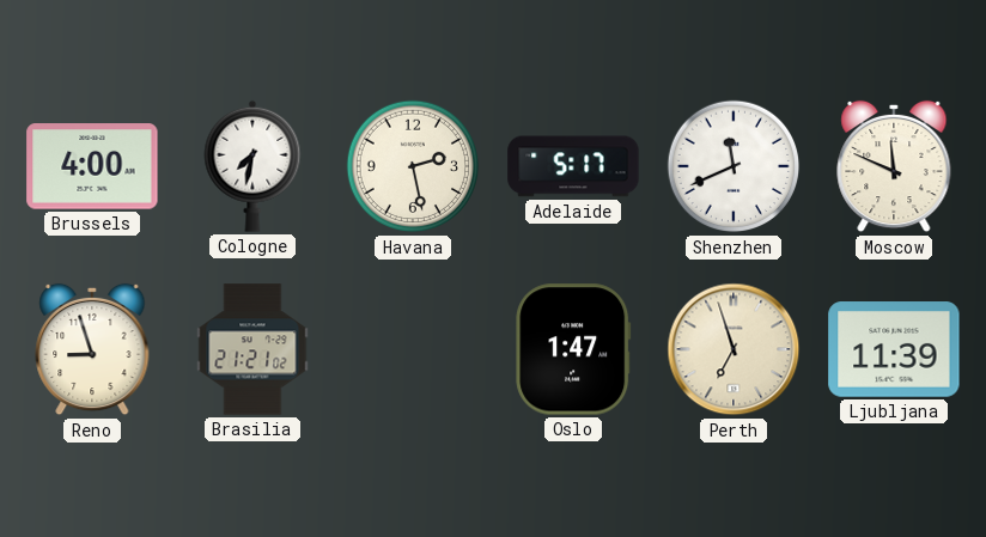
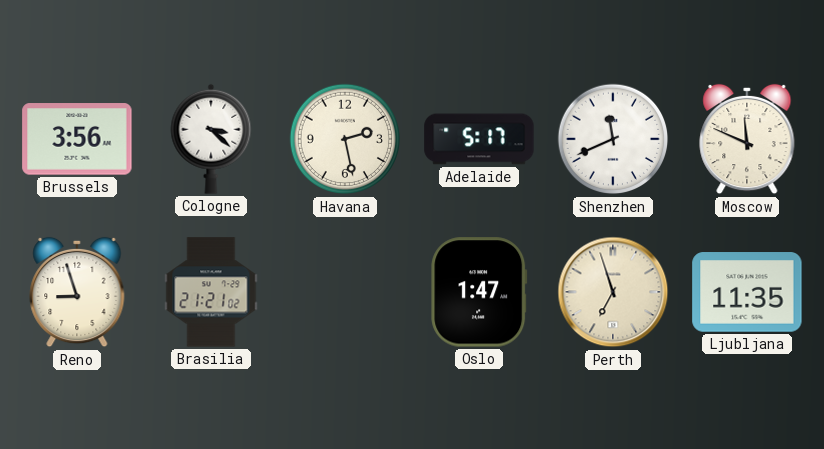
Brussels: 4:00 -> 3:56 (77, 139)
Cologne: 7:32 -> 3:22 (211, 139)
Ljubljana: 11:39 -> 11:35 (747, 292)
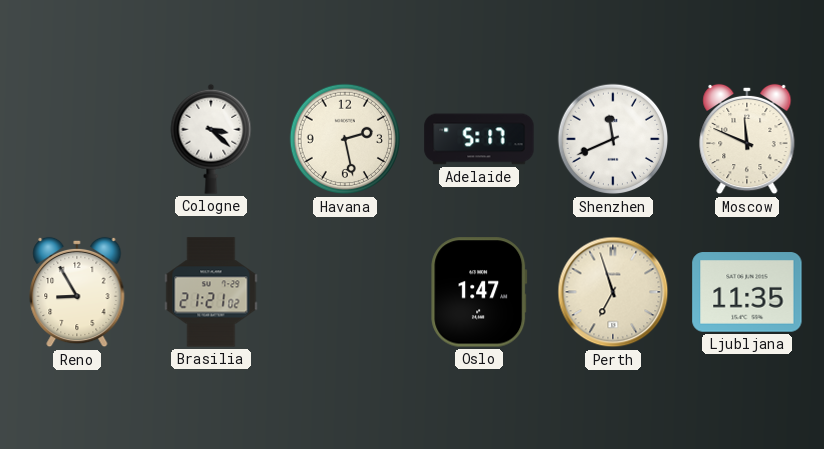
Brussels: 3:56 -> none (77, 139)
Reno: 8:57 -> 8:55 (77, 292)
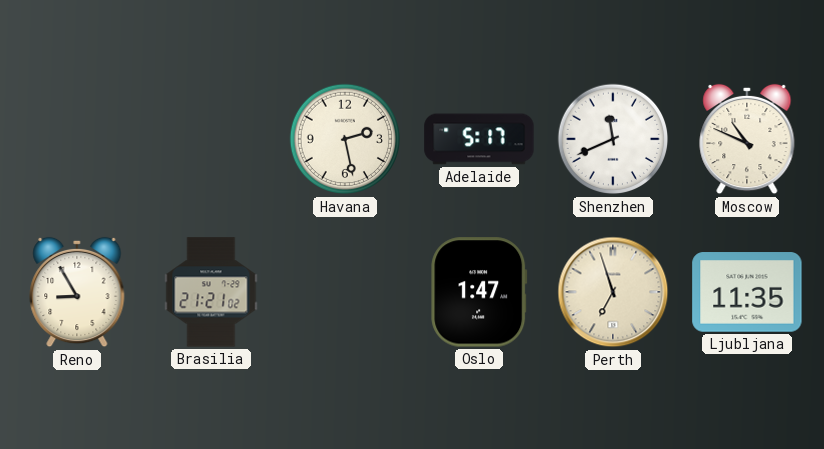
Cologne: 3:22 -> none (211, 139)
Moscow: 11:49 -> 10:49 (747, 139)
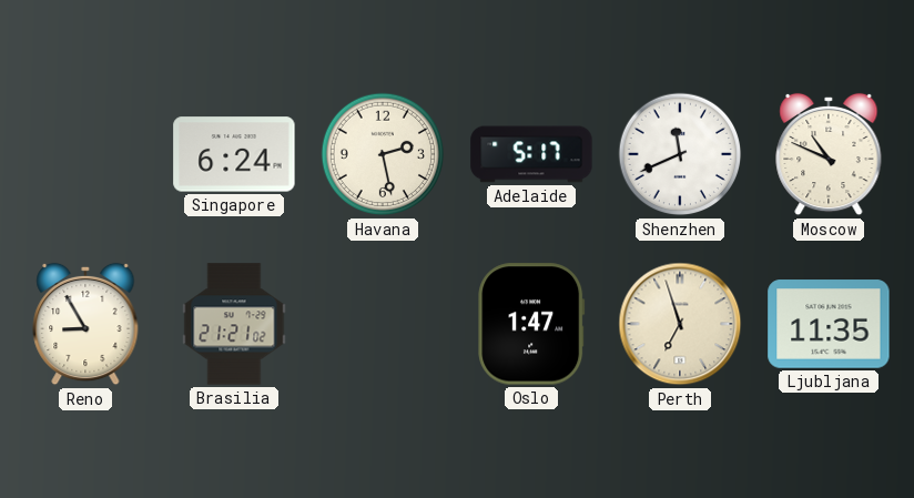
Singapore: none -> 6:24 (234, 154)
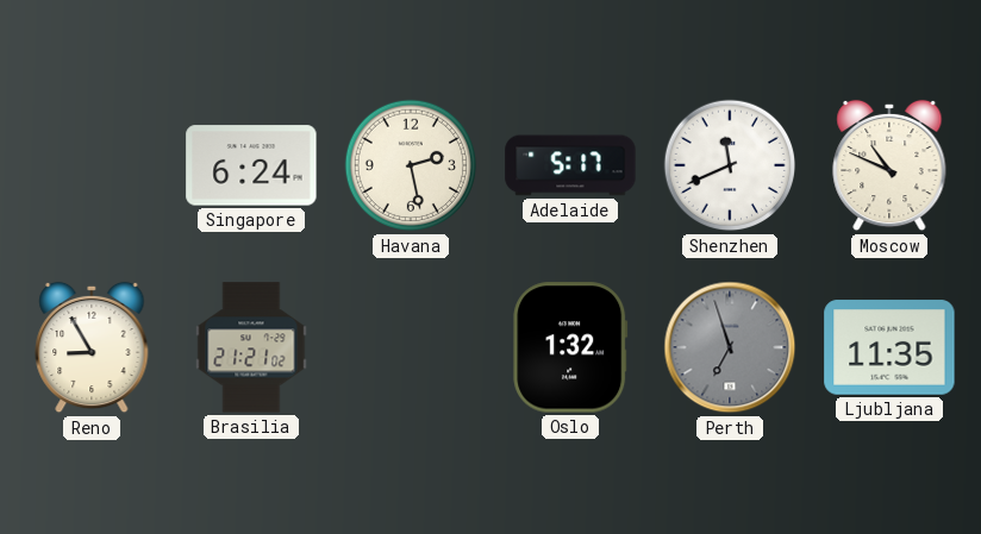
Oslo: 1:47 -> 1:32 (570, 347)
Perth dial: cream -> grey (730, 347)
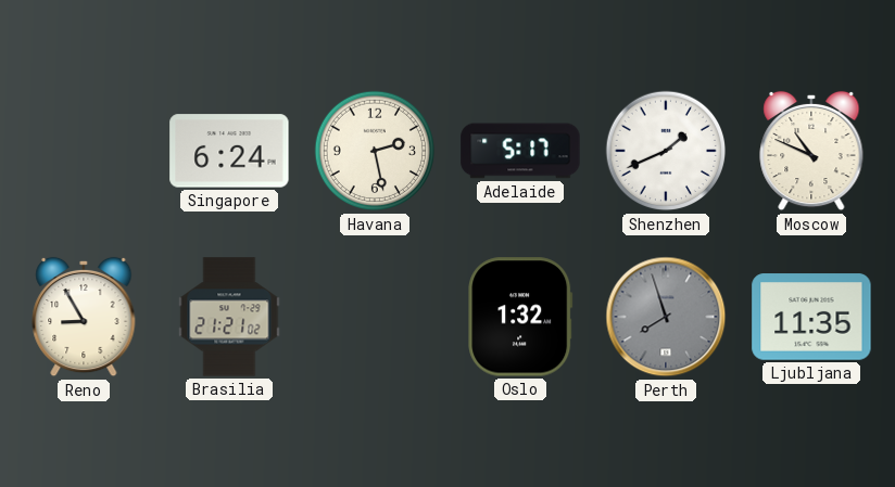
Shenzhen: 11:41 -> 1:41 (666, 151)
Perth: 6:57 -> 7:57 (666, 317)
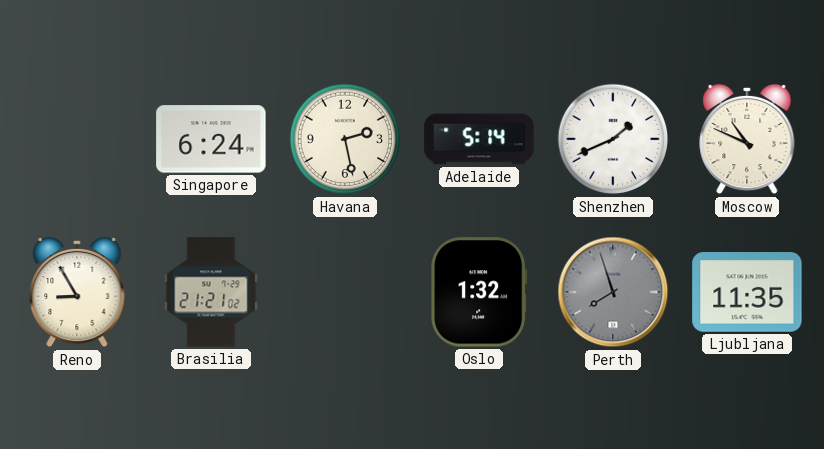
Adelaide: 5:17 -> 5:14 (479, 139)
